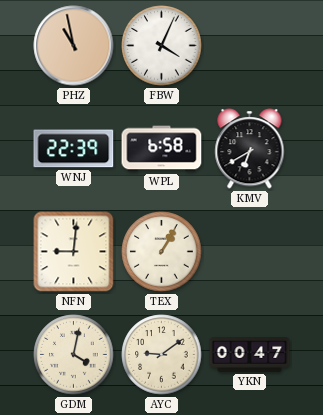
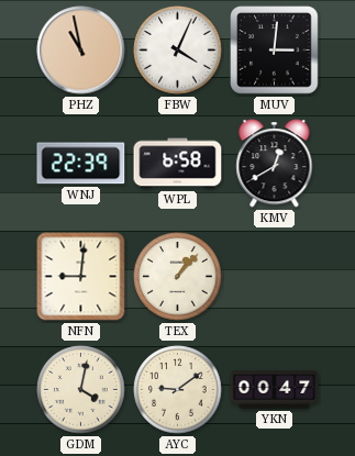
MUV: none -> 3:01 (275, 51)
KMV: 6:40 -> 12:40 (275, 164)
TEX: 1:05 -> 1:07 (178, 277)
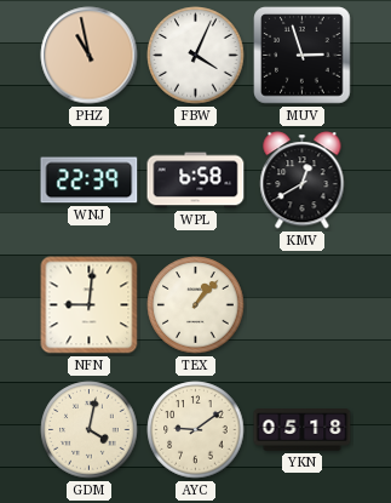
MUV: 3:01 -> 2:57 (303, 56)
YKN: 00:47 -> 05:18 (303, 430)
